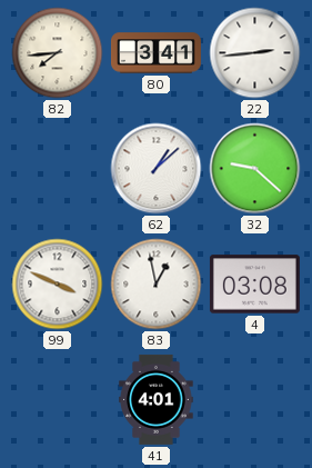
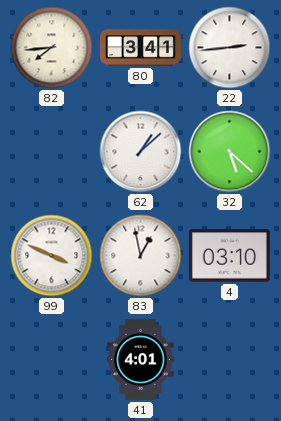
32: 9:22 -> 5:22 (230, 152)
4: 03:08 -> 03:10 (229, 256)
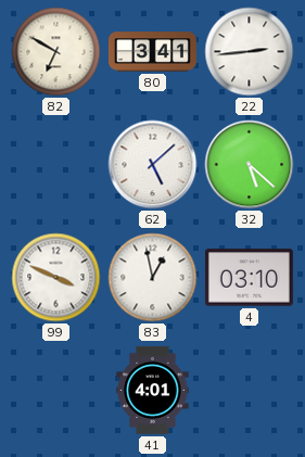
82: 7:44 -> 6:50 (56, 52)
62: 1:08 -> 5:08 (153, 165)
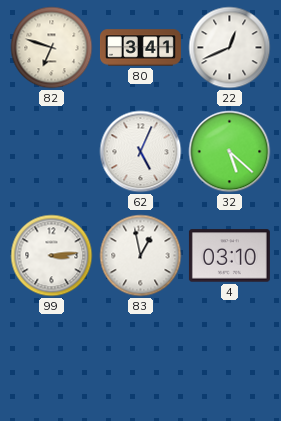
82: 6:50 -> 6:48 (52, 48)
22: 2:44 -> 12:41 (230, 48)
62: 5:08 -> 5:04 (141, 152)
99: 3:49 -> 3:14 (52, 256)
41: 4:01 -> none (153, 390)
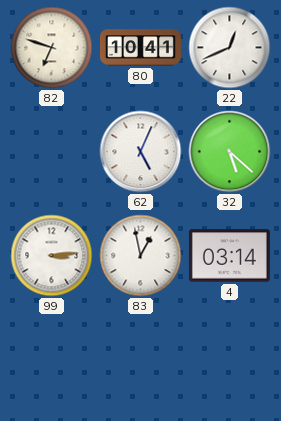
80: 3:41 -> 10:41 (140, 48)
4: 03:10 -> 03:14 (229, 256)
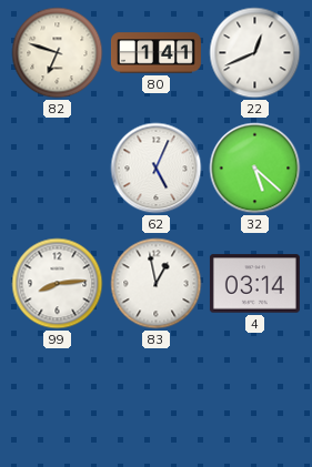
80: 10:41 -> 1:41 (155, 53)
99: 3:14 -> 8:14 (58, 284)
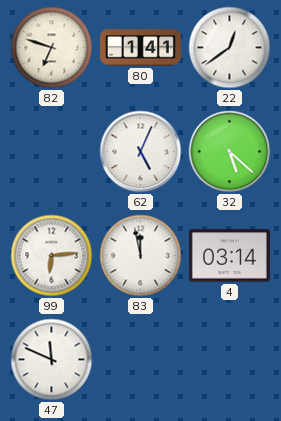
22: 12:41 -> 12:39 (230, 48)
99: 8:14 -> 6:14 (52, 256)
83: 12:58 -> 11:58 (141, 256)
47: none -> 11:49 (52, 360)
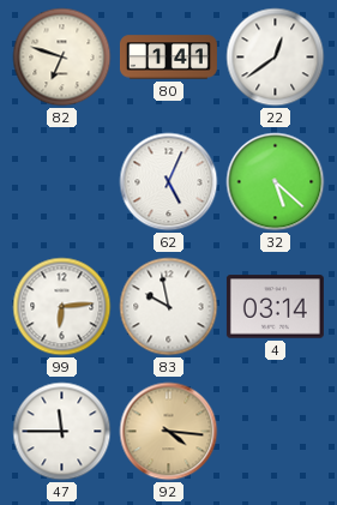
83: 11:58 -> 9:58 (169, 307)
47: 11:49 -> 11:45 (62, 432)
92: none -> 4:16 (169, 432)
